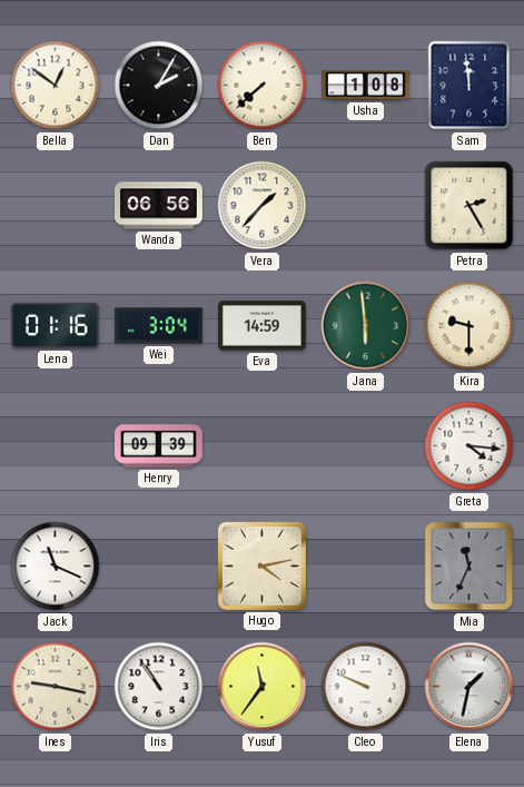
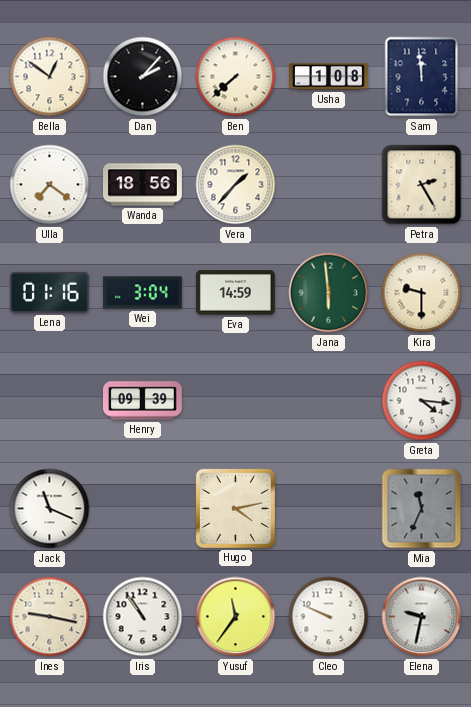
Dan: 2:05 -> 2:07 (143, 77)
Ulla: none -> 7:21 (50, 185)
Wanda: 06:56 -> 18:56 (143, 185)
Elena: 1:32 -> 9:32 (422, 617)
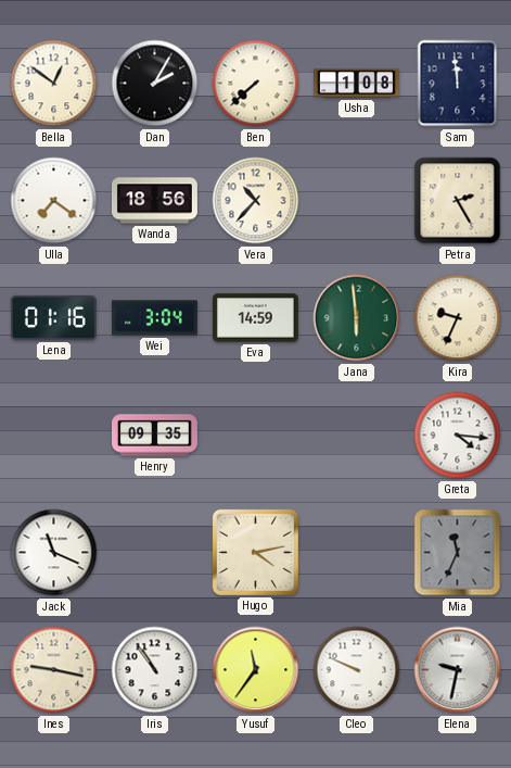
Dan: 2:07 -> 2:05 (155, 84)
Vera: 1:37 -> 10:37 (256, 201)
Kira: 9:30 -> 9:34 (458, 318)
Henry: 09:39 -> 09:35 (155, 436)
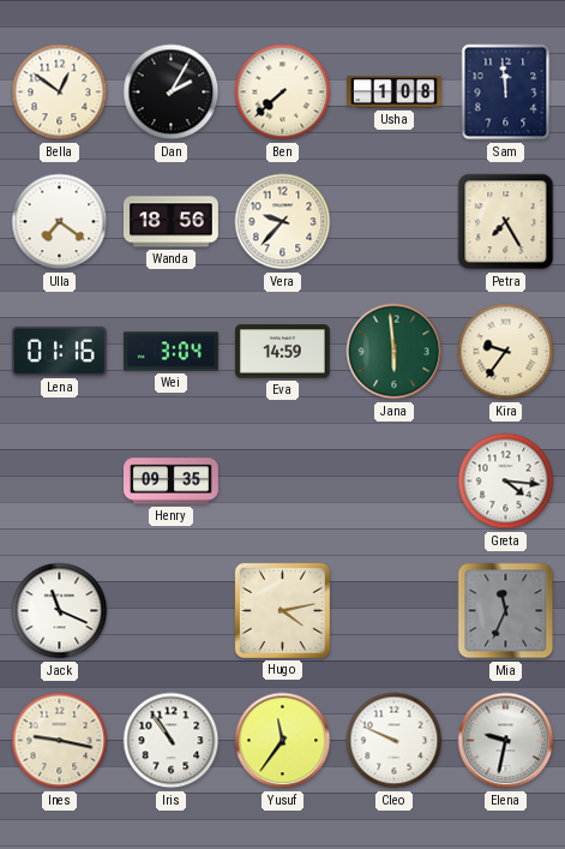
Vera: 10:37 -> 9:37 (283, 222)
Petra: 2:25 -> 7:25 (506, 222)
Kira: 9:34 -> 9:36 (506, 352)
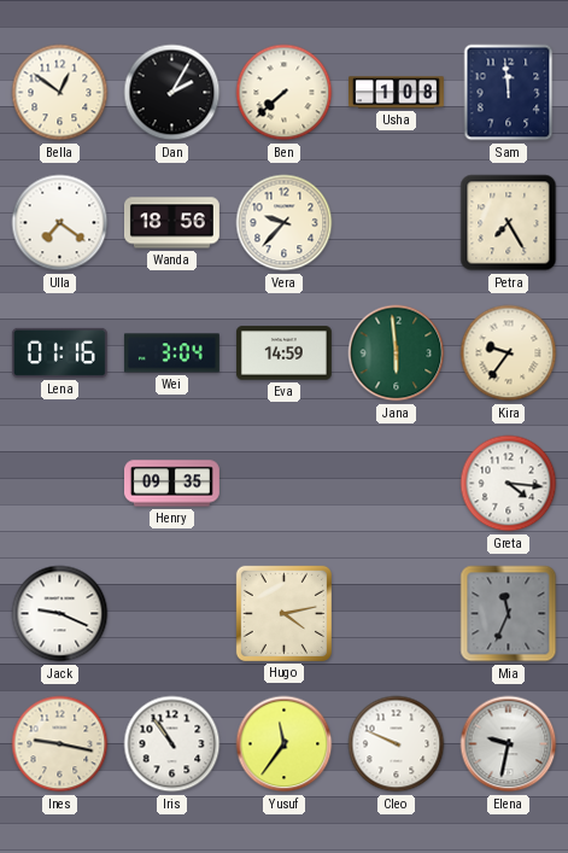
Jack: 11:19 -> 9:19 (60, 614)
